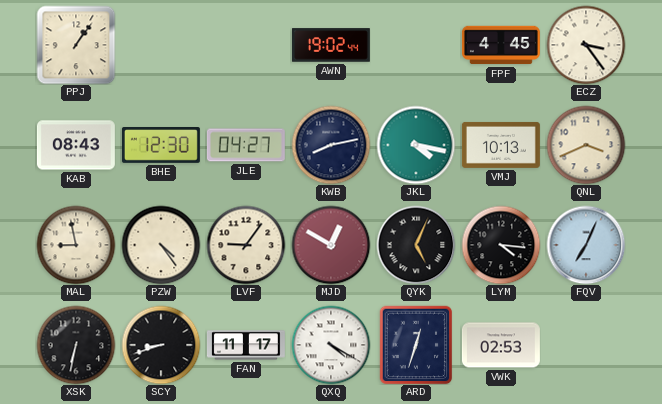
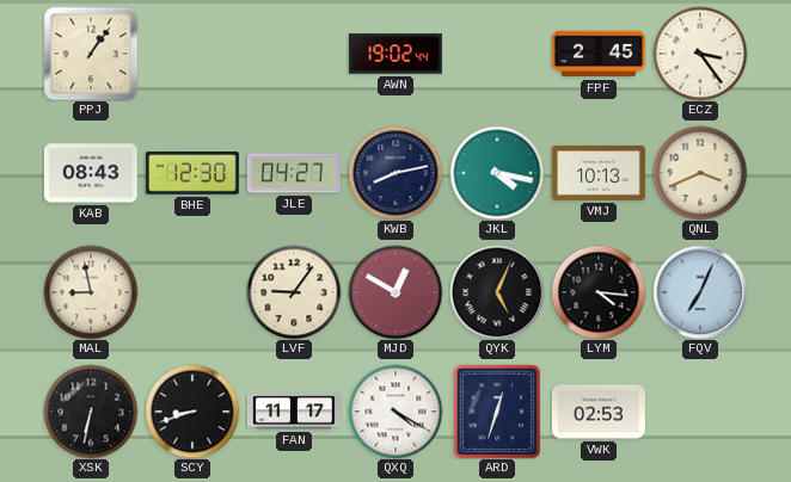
FPF: 4:45 -> 2:45 (599, 54)
PZW: 4:24 -> none (161, 245)
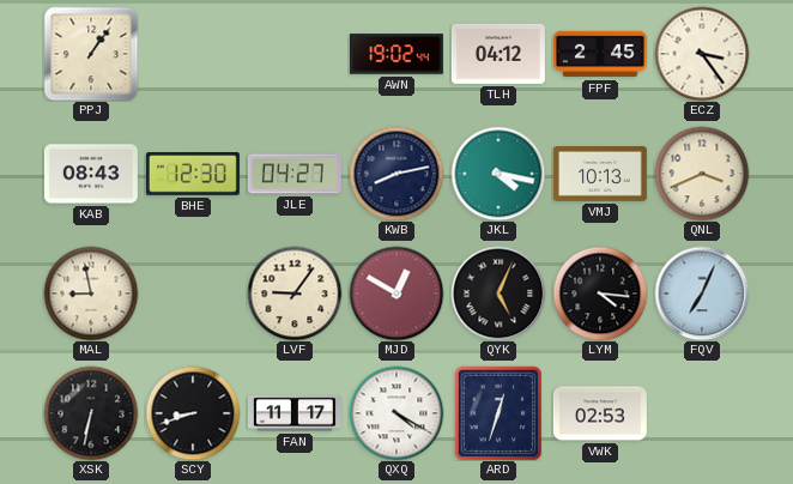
TLH: none -> 04:12 (498, 54)
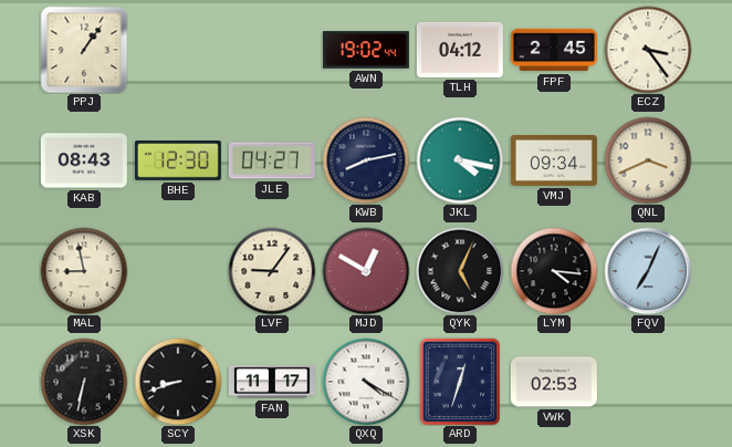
VMJ: 10:13 -> 09:34 (554, 160)
